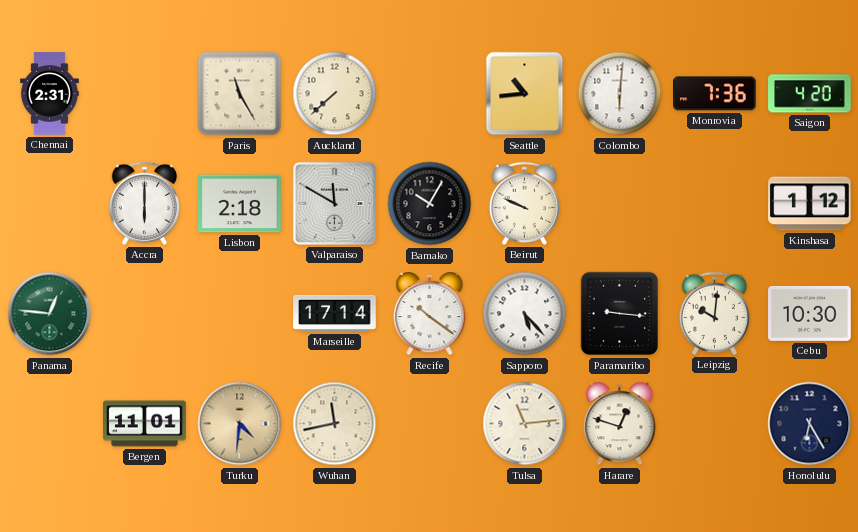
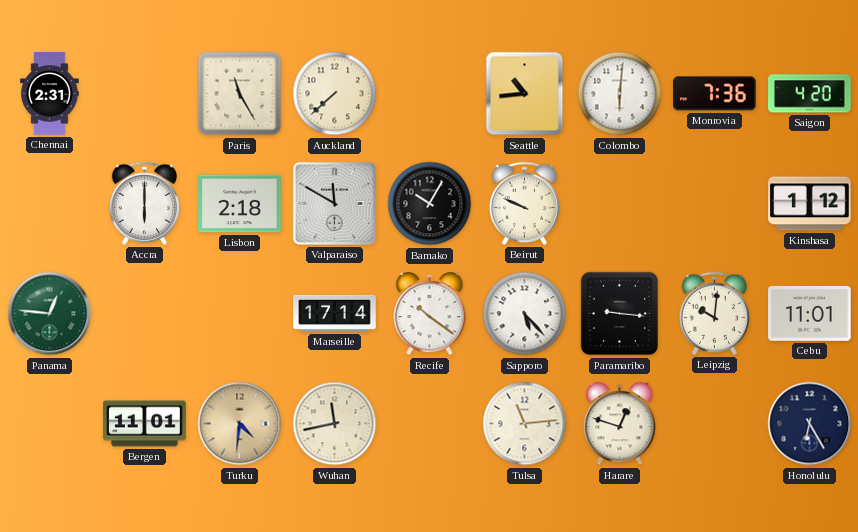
Cebu: 10:30 -> 11:01 (810, 313)
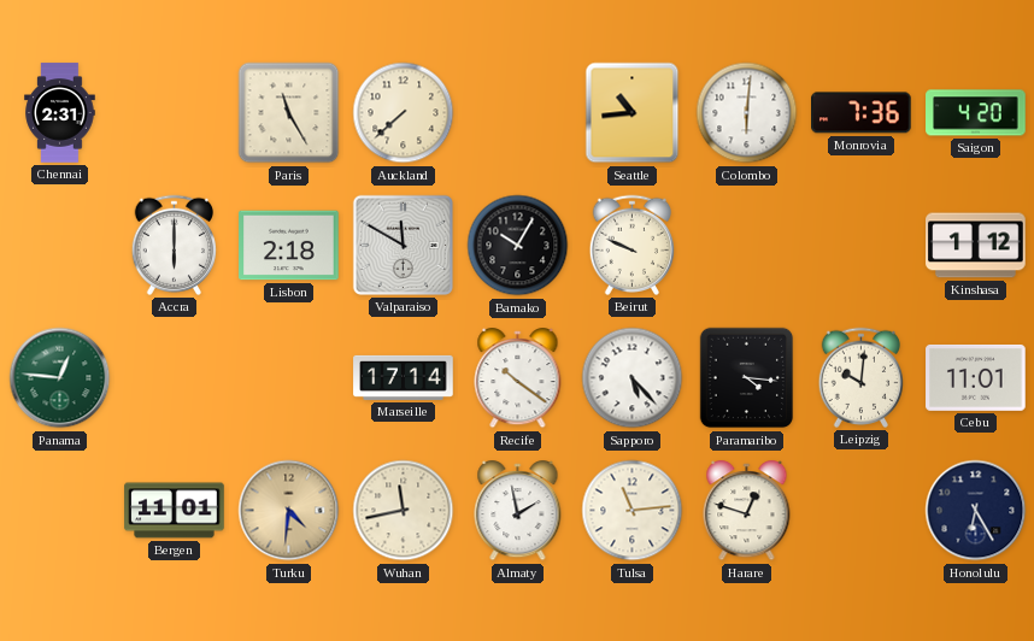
Paramaribo: 9:16 -> 4:16 (747, 378)
Almaty: none -> 1:58 (518, 512)
